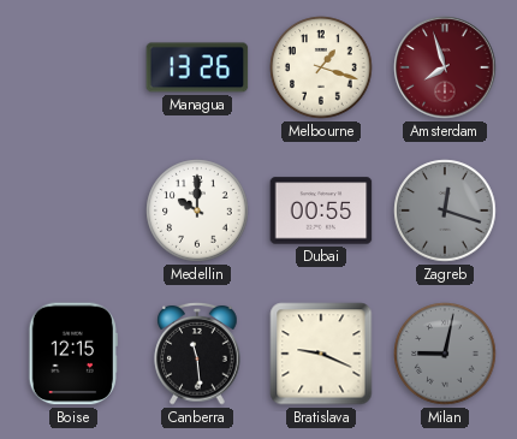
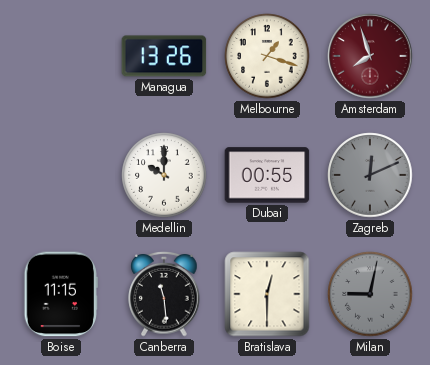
Zagreb: 12:18 -> 12:11 (370, 175)
Boise: 12:15 -> 11:15 (61, 294)
Bratislava: 9:19 -> 12:30 (267, 294)
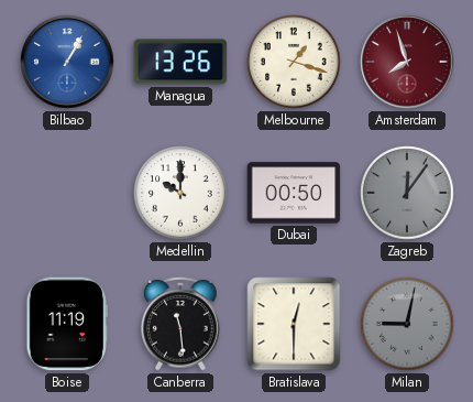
Bilbao: none -> 1:05 (67, 62)
Dubai: 00:55 -> 00:50 (294, 193)
Zagreb: 12:11 -> 12:06 (407, 193)
Boise: 11:15 -> 11:19 (67, 324)
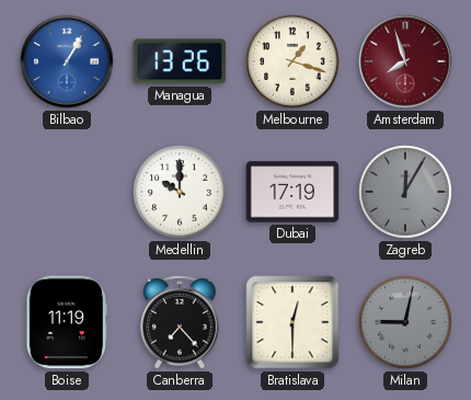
Dubai: 00:50 -> 17:19 (292, 192)
Zagreb: 12:06 -> 12:05 (405, 192)
Canberra: 11:29 -> 7:23 (180, 322)
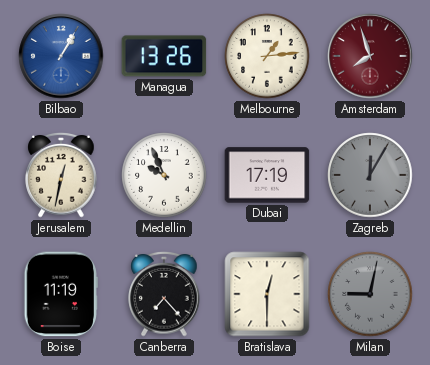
Melbourne: 1:18 -> 1:14 (267, 56)
Jerusalem: none -> 12:32 (61, 175)
Medellin: 10:00 -> 9:56 (164, 175)
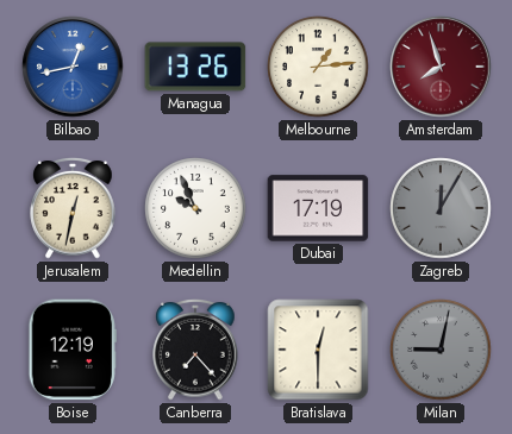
Bilbao: 1:05 -> 12:43 (73, 67)
Boise: 11:19 -> 12:19 (73, 350)
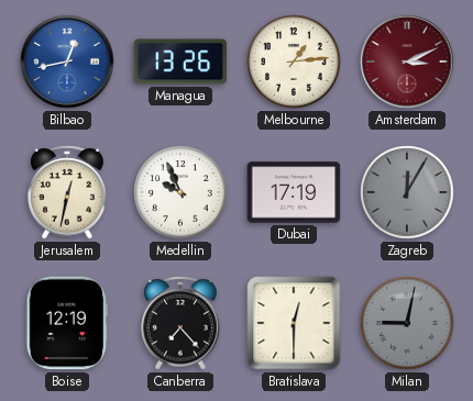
Amsterdam: 7:57 -> 3:11 (407, 62)
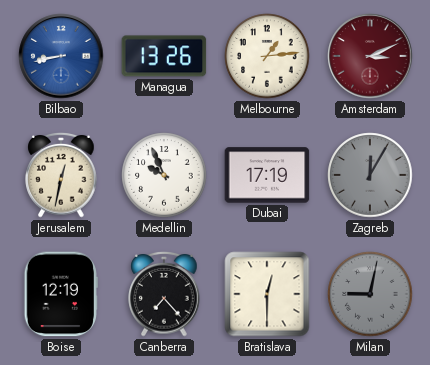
Bilbao: 12:43 -> 8:43 (61, 56)
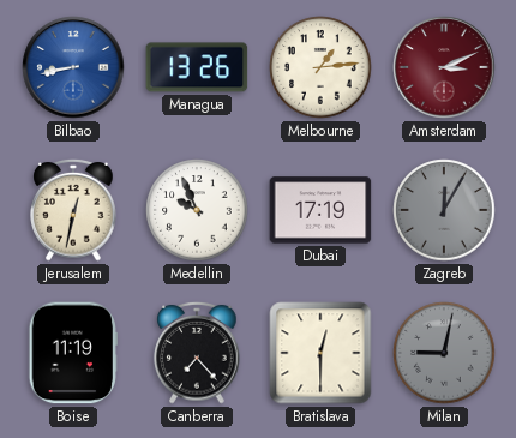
Boise: 12:19 -> 11:19 (73, 353)
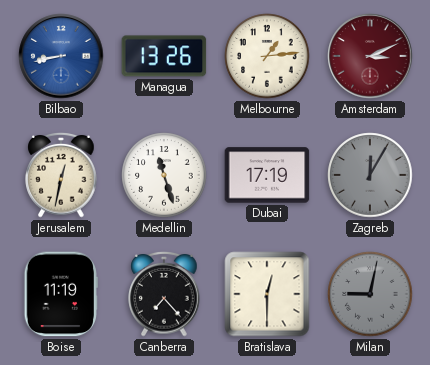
Medellin: 9:56 -> 11:27 (164, 175)
